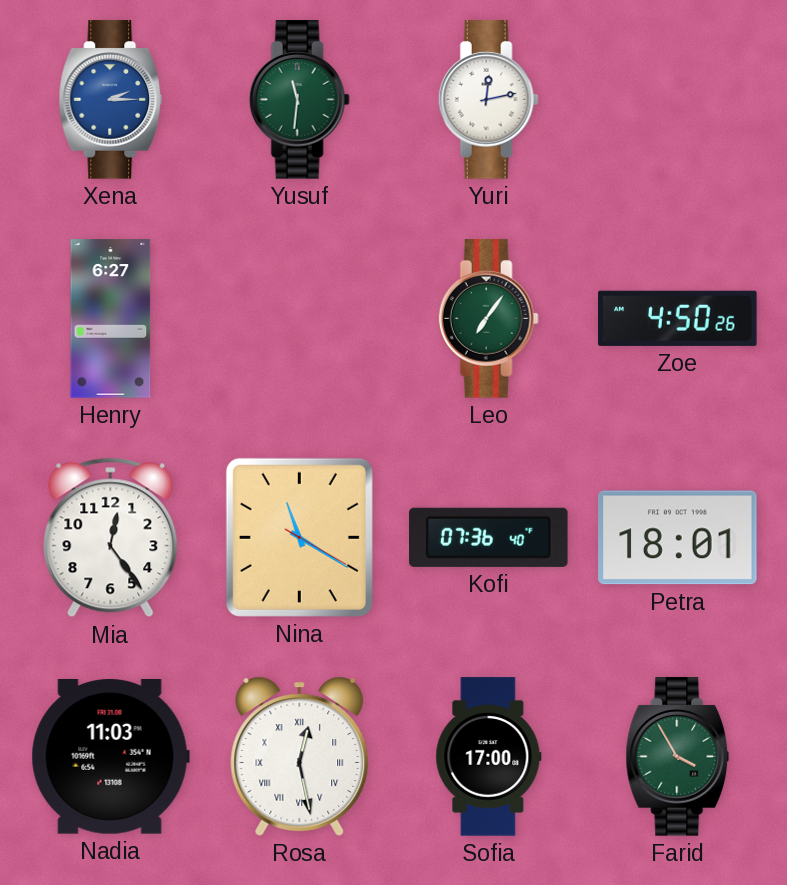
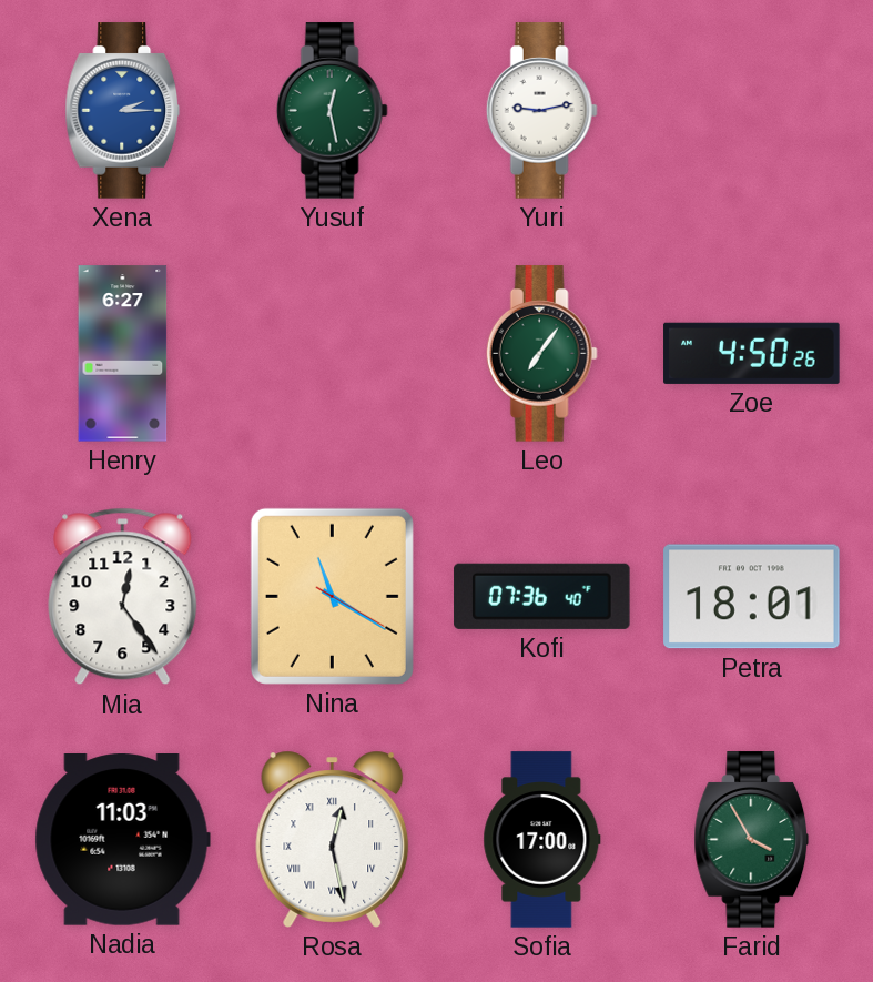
Yusuf: 11:31 -> 12:28 (332, 111)
Yuri: 12:13 -> 9:13 (541, 111)
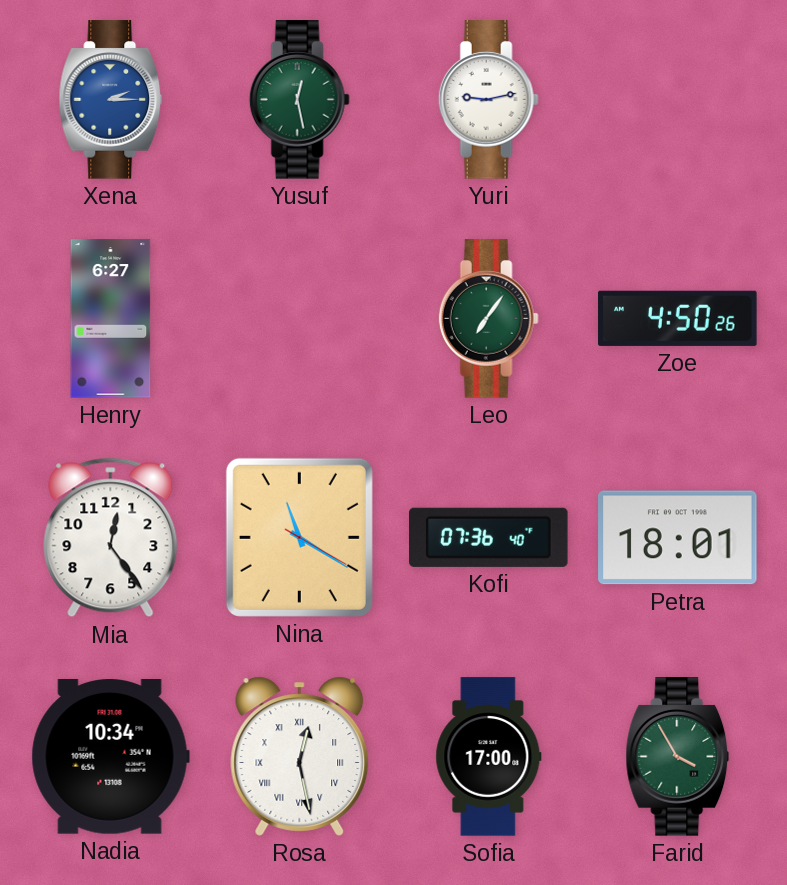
Nadia: 11:03 -> 10:34 (110, 757)
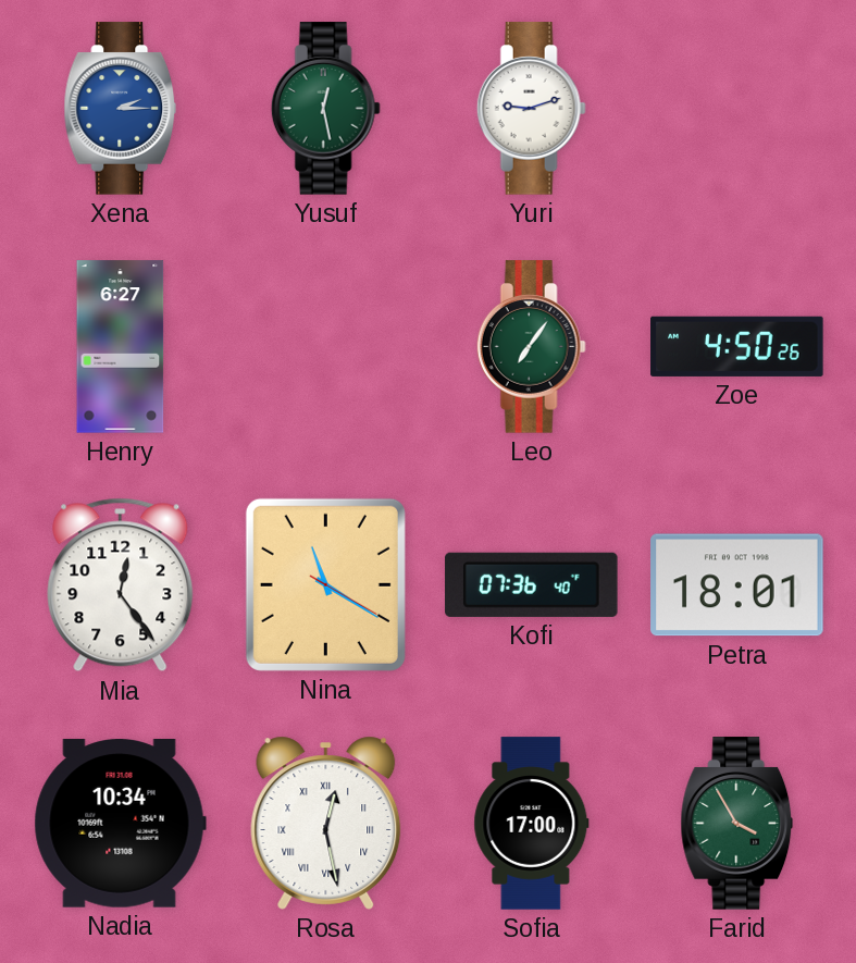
Yuri: 9:13 -> 9:12 (531, 109)
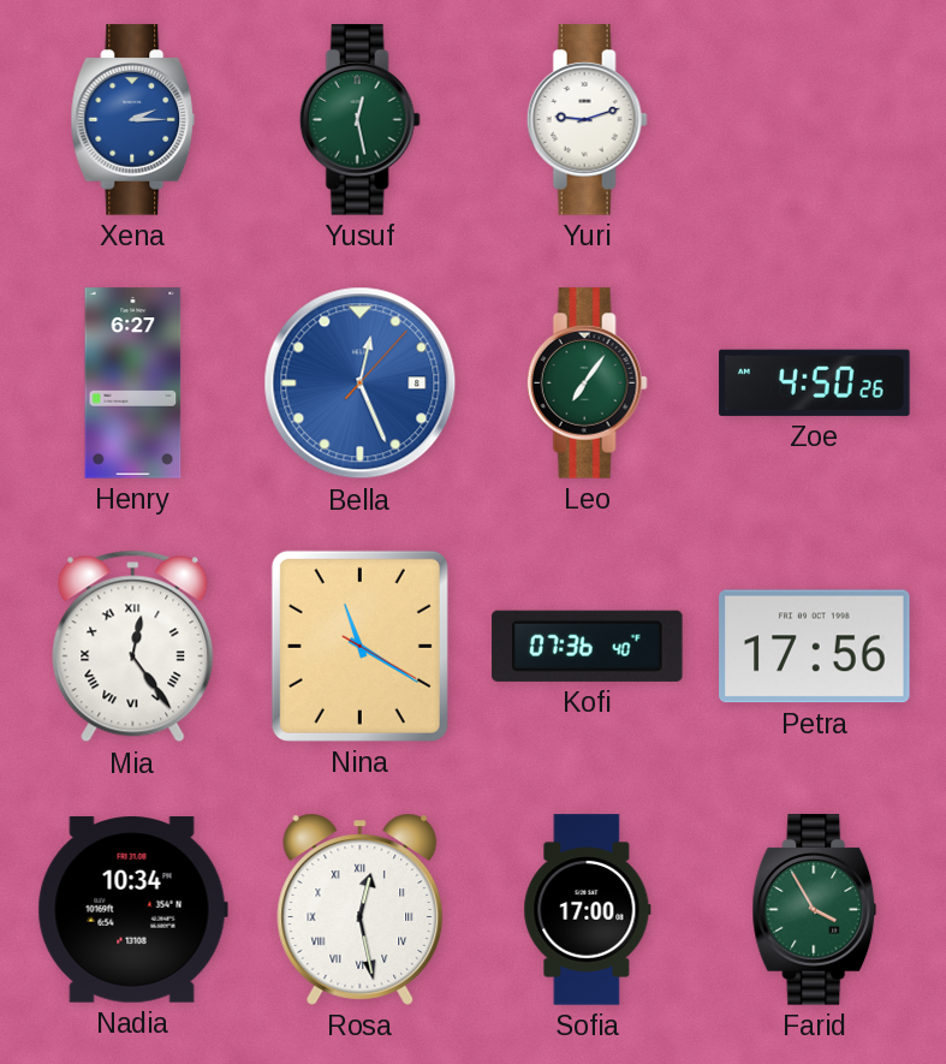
Bella: none -> 12:26 (361, 384)
Mia numerals: Arabic -> Roman (133, 647)
Petra: 18:01 -> 17:56 (815, 647)
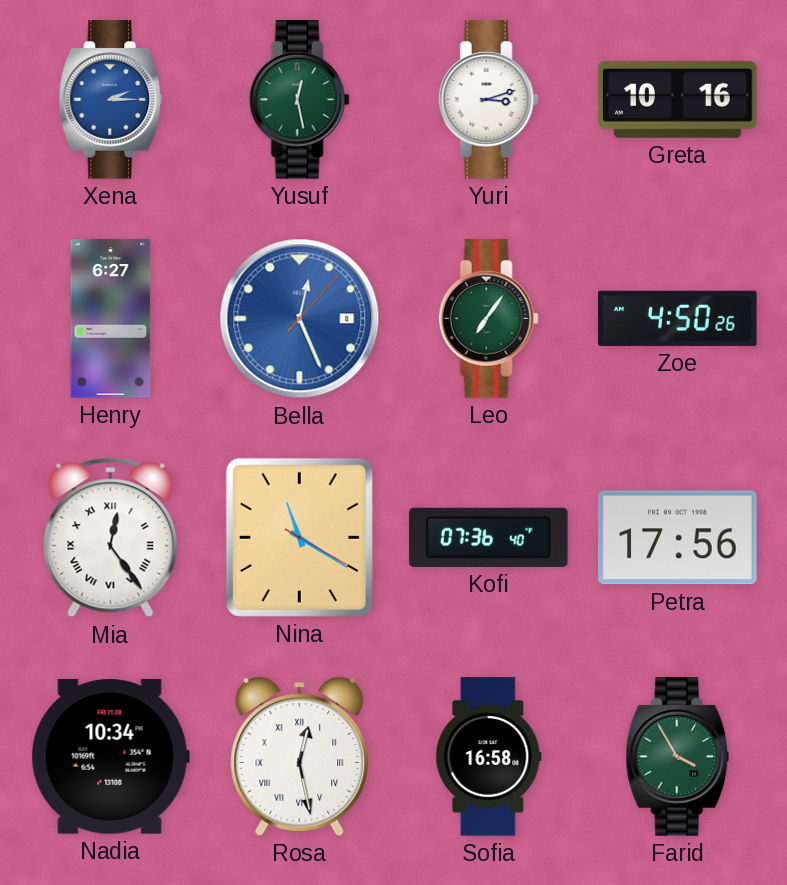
Yuri: 9:12 -> 3:12 (488, 100)
Greta: none -> 10:16 (678, 99)
Sofia: 17:00 -> 16:58 (489, 757)
